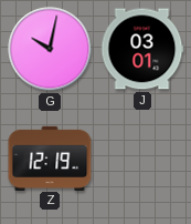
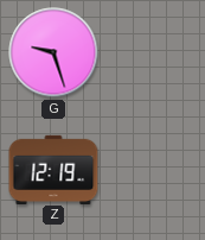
G: 10:02 -> 9:27 (53, 52)
J: 03:01 -> none (142, 49)
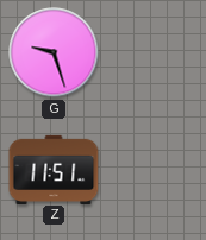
Z: 12:19 -> 11:51 (54, 169)
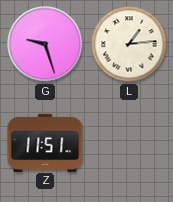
L: none -> 1:14 (129, 44)
